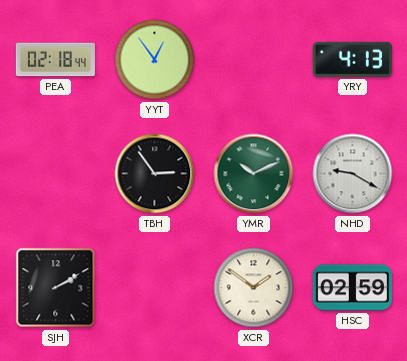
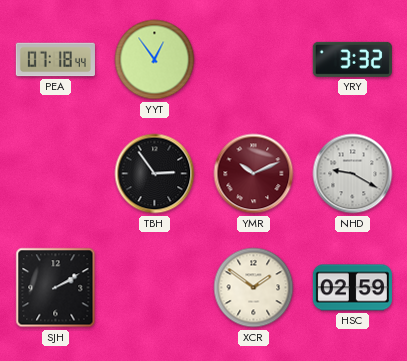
PEA: 02:18 -> 07:18 (55, 60)
YRY: 4:13 -> 3:32 (352, 59)
YMR dial: green -> burgundy (254, 174)
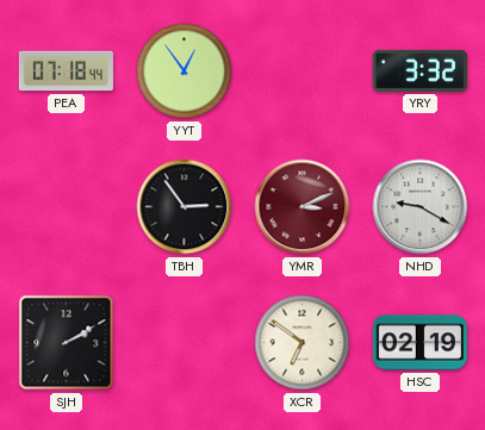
YMR: 10:11 -> 3:11 (303, 207)
XCR: 1:51 -> 6:51 (303, 343)
HSC: 02:59 -> 02:19 (419, 343)
